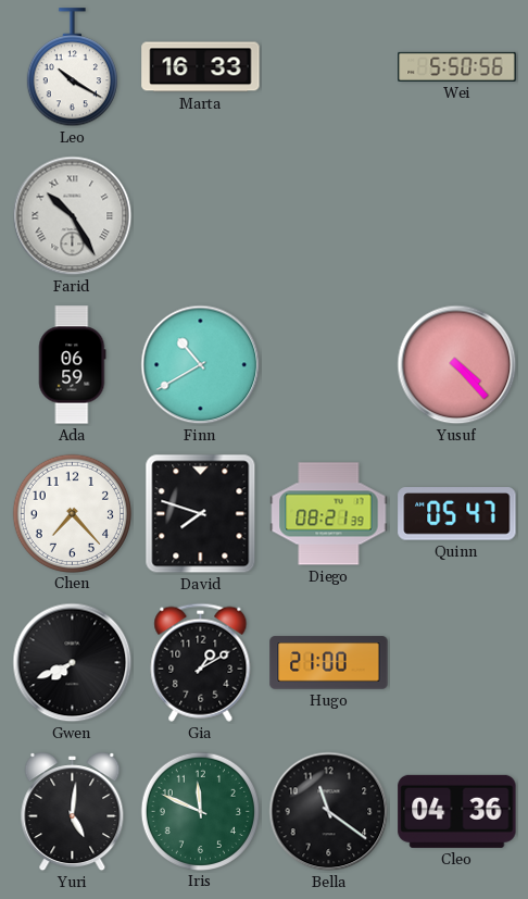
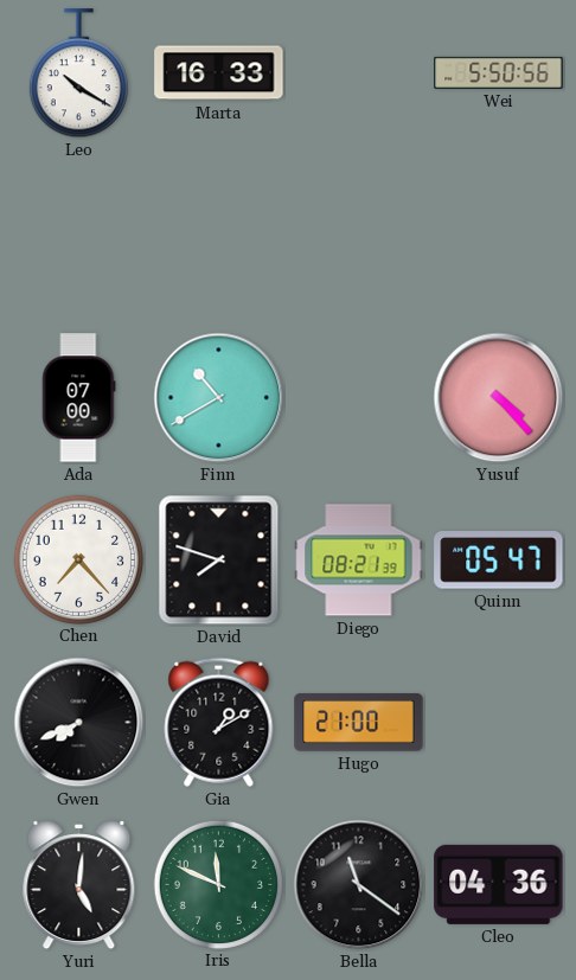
Farid: 10:25 -> none (73, 216)
Ada: 06:59 -> 07:00 (78, 398)
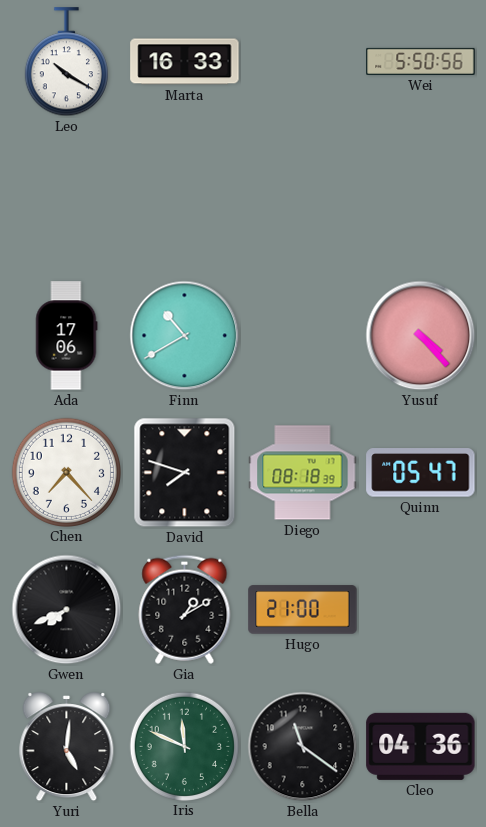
Ada: 07:00 -> 17:06 (66, 336)
Diego: 08:21 -> 08:18 (303, 473)
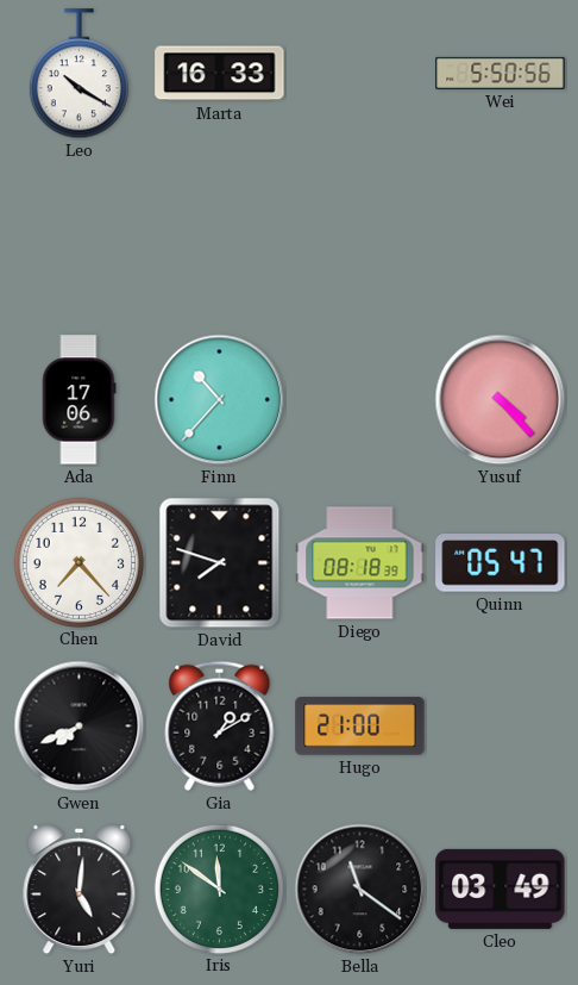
Finn: 10:40 -> 10:37 (220, 400)
Iris: 11:49 -> 11:51 (219, 889)
Cleo: 04:36 -> 03:49 (501, 889)
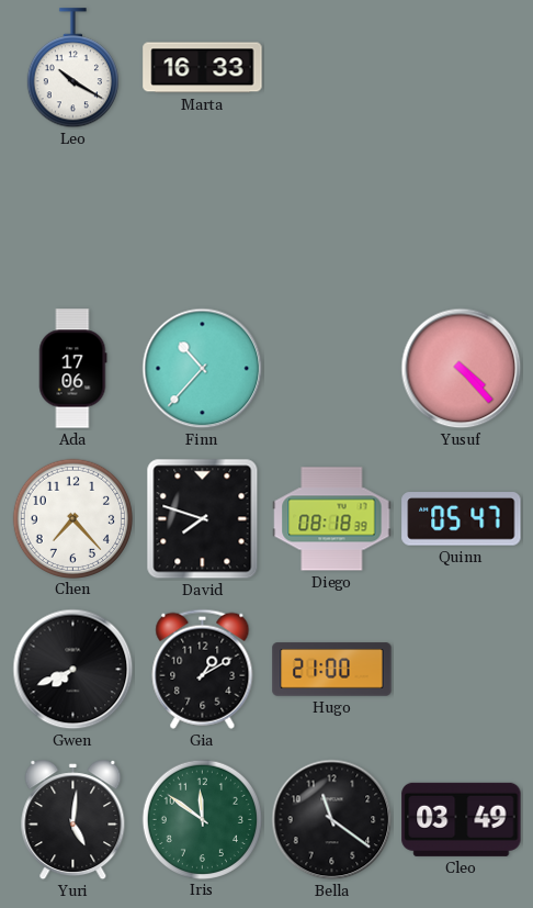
Wei: 5:50 -> none (501, 73)
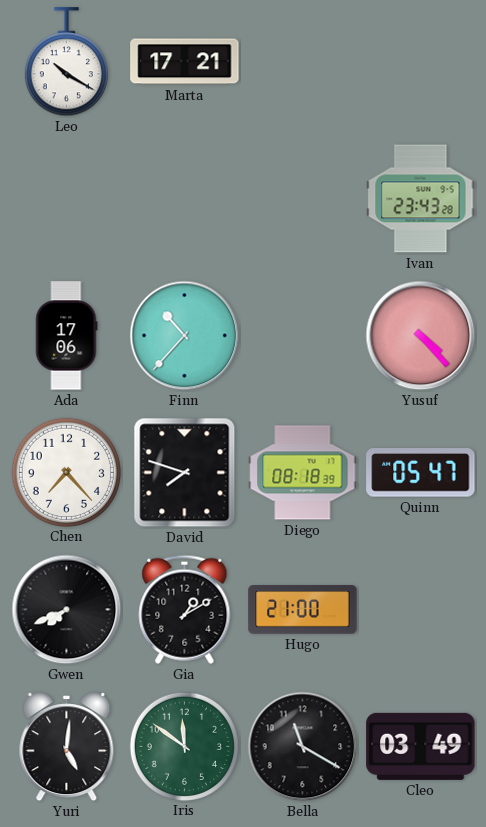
Marta: 16:33 -> 17:21 (185, 62)
Ivan: none -> 23:43 (421, 199)
Bella: 11:21 -> 11:20 (303, 747)
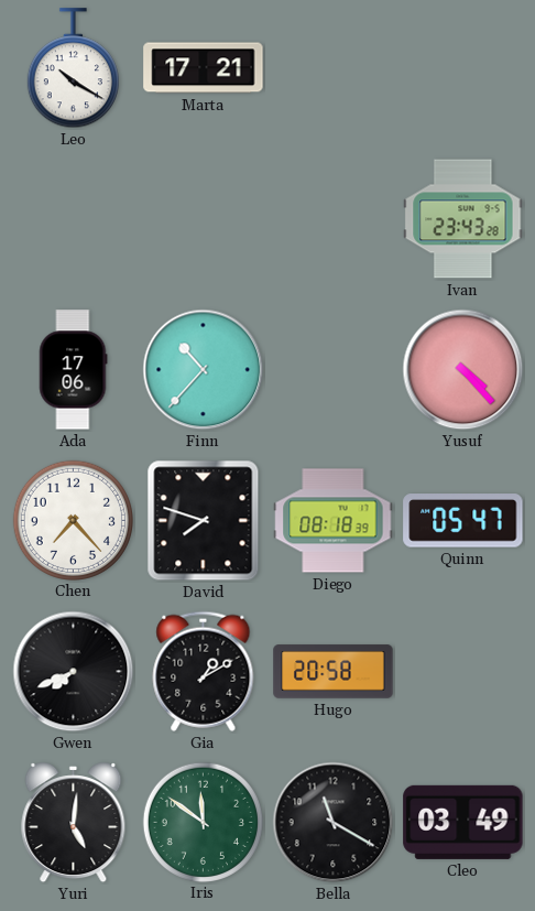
Hugo: 21:00 -> 20:58 (334, 672)
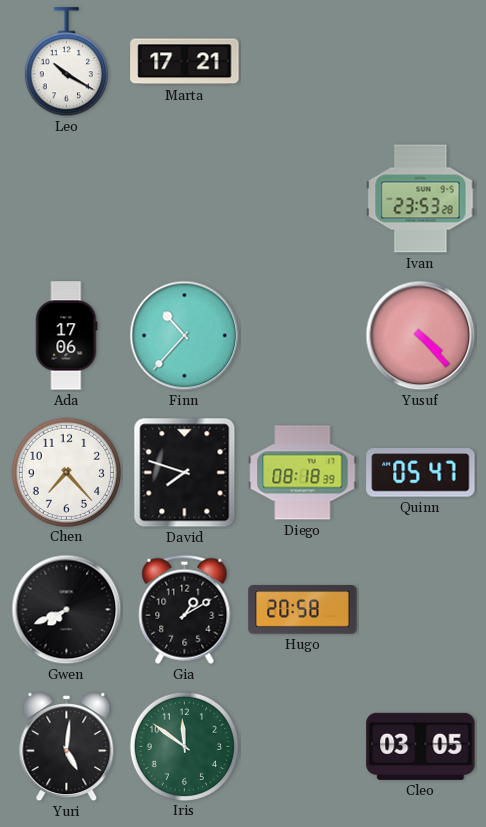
Ivan: 23:43 -> 23:53 (421, 199)
Bella: 11:20 -> none (334, 823)
Cleo: 03:49 -> 03:05 (421, 746)
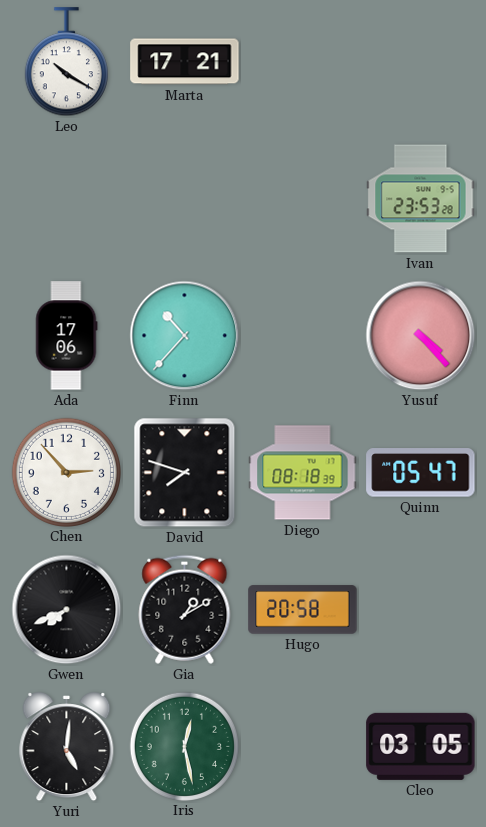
Chen: 7:23 -> 2:53 (66, 472)
Iris: 11:51 -> 12:28 (184, 746)
